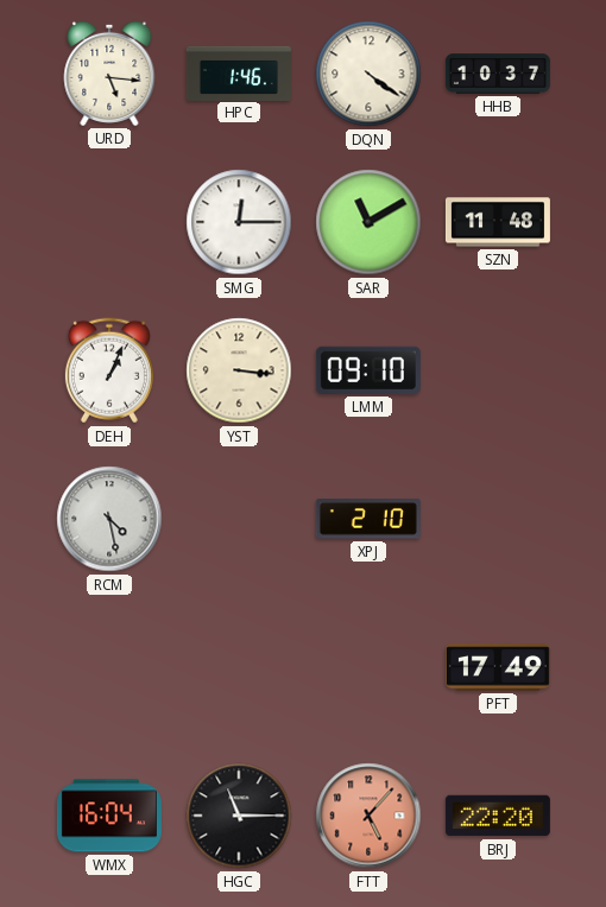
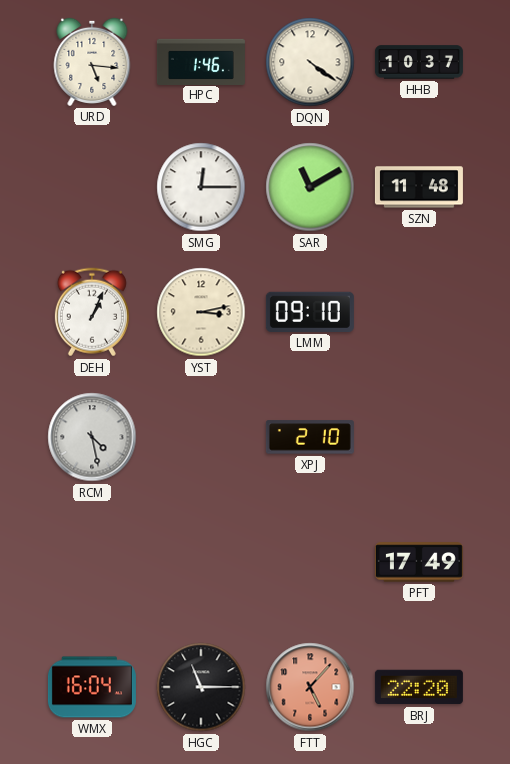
YST: 3:16 -> 3:13 (201, 312)
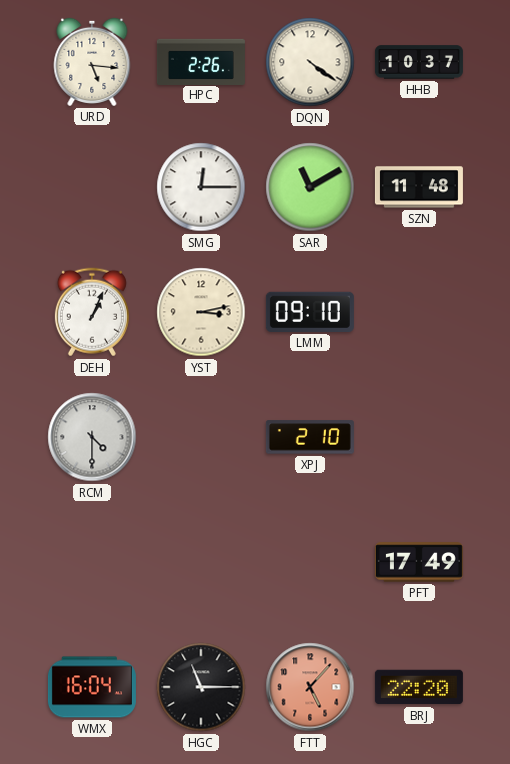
HPC: 1:46 -> 2:26 (201, 61)
RCM: 4:28 -> 4:30 (92, 437)
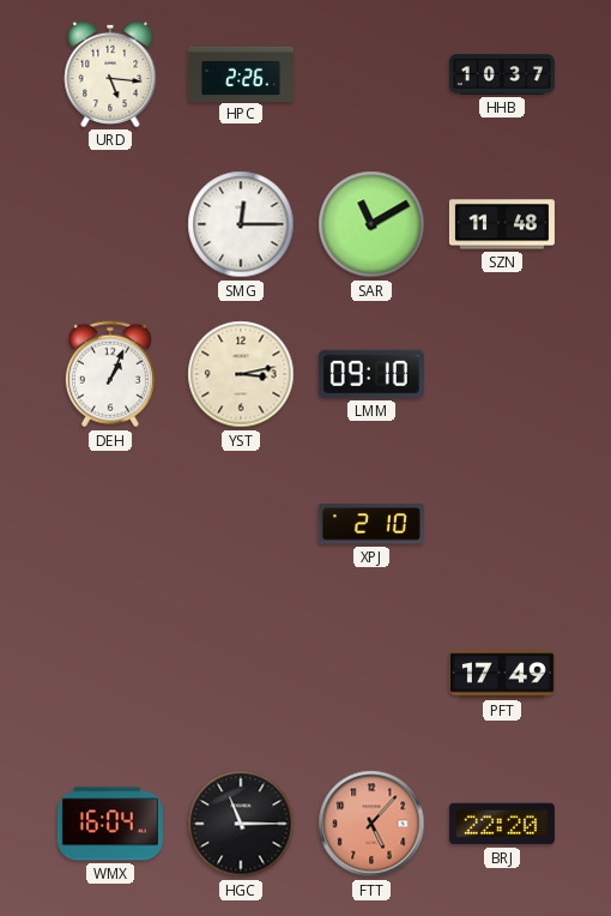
DQN: 4:21 -> none (310, 62)
RCM: 4:30 -> none (92, 437)
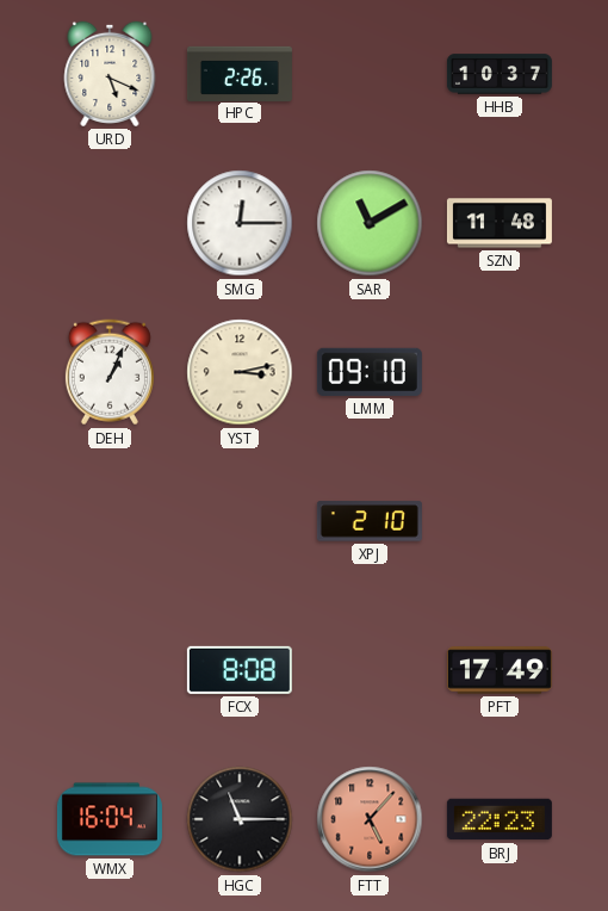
URD: 5:16 -> 5:19 (110, 74)
FCX: none -> 8:08 (240, 670)
BRJ: 22:20 -> 22:23 (500, 819)
